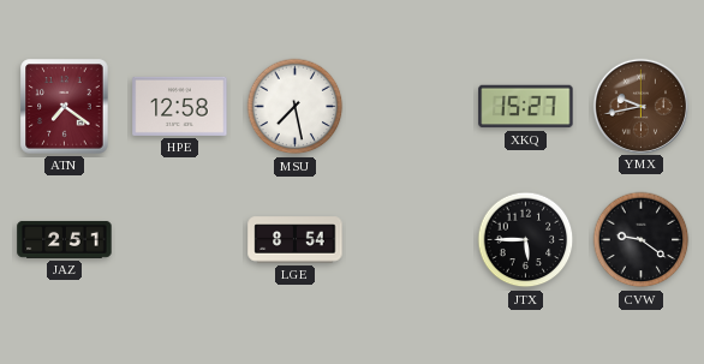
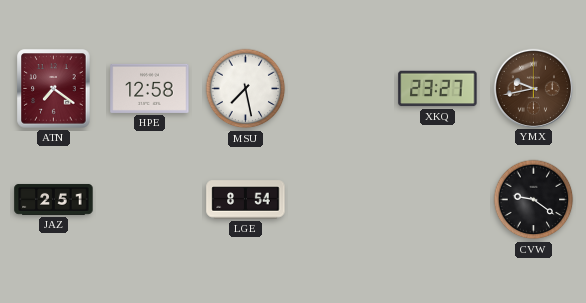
XKQ: 15:27 -> 23:27 (438, 89)
JTX: 5:45 -> none (526, 240)
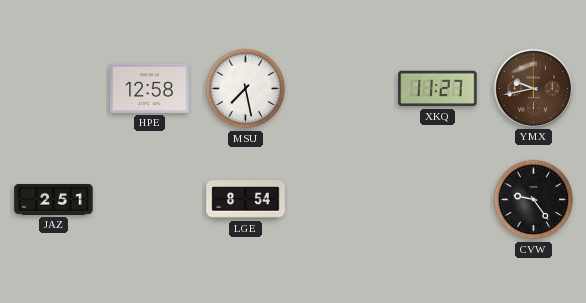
ATN: 7:21 -> none (54, 89)
XKQ: 23:27 -> 11:27 (438, 89)
CVW: 9:21 -> 9:24 (534, 200)
